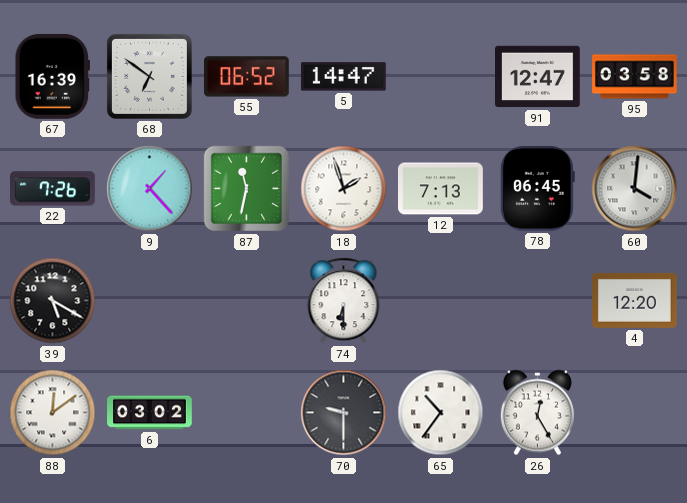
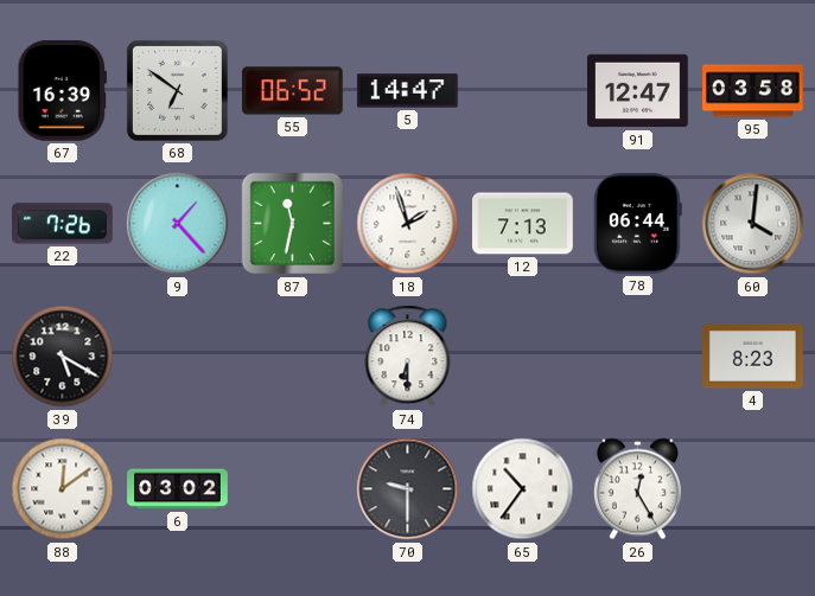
78: 06:45 -> 06:44 (637, 224)
4: 12:20 -> 8:23 (753, 355)
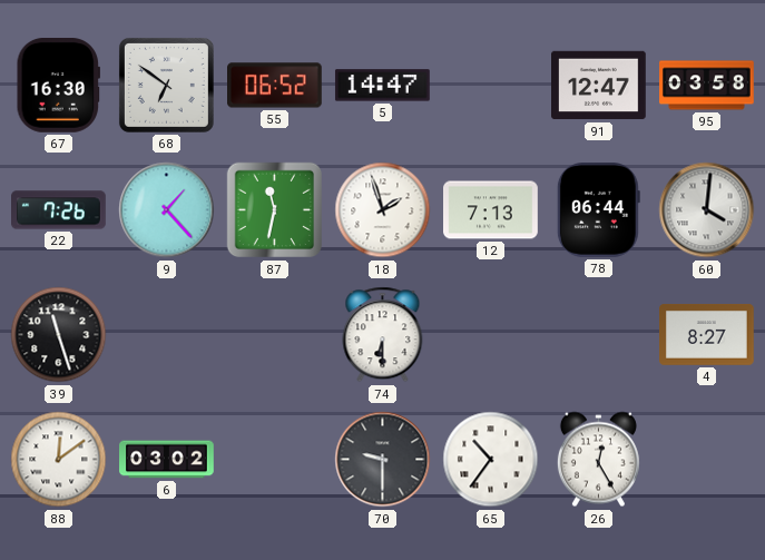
67: 16:39 -> 16:30 (58, 85)
39: 5:20 -> 11:27 (59, 335)
4: 8:23 -> 8:27 (707, 334)
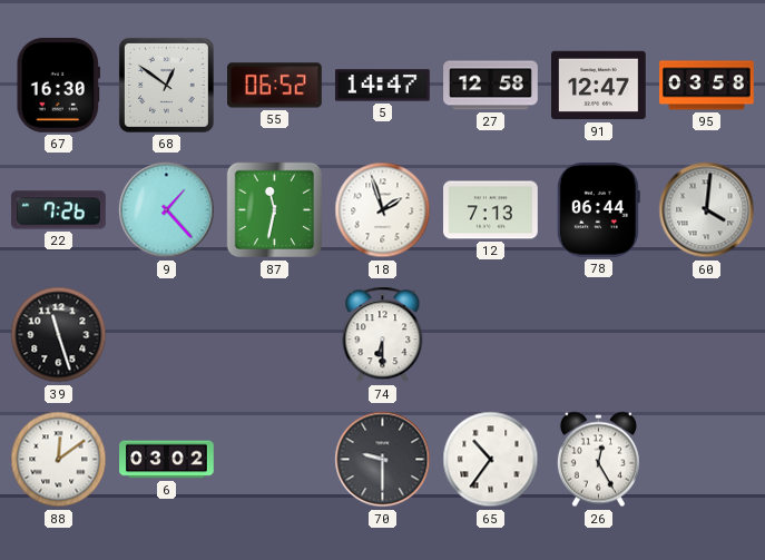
68: 6:51 -> 12:51 (166, 85)
27: none -> 12:58 (491, 86)
4: 8:27 -> none (707, 334)
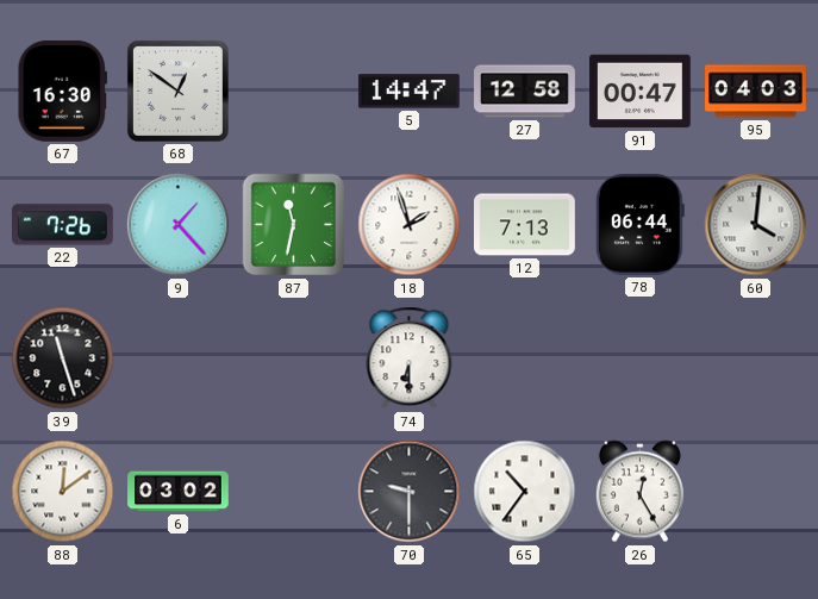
55: 06:52 -> none (275, 86)
91: 12:47 -> 00:47 (641, 92)
95: 03:58 -> 04:03 (756, 92)
